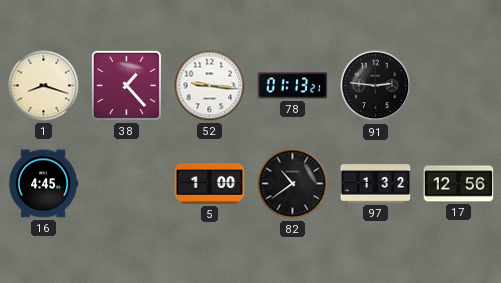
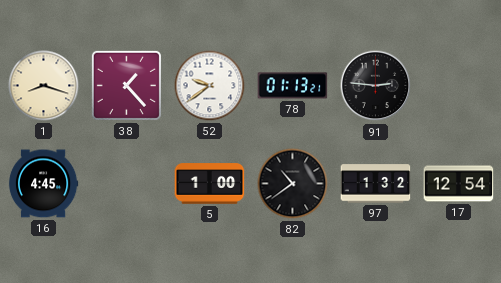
52: 9:16 -> 9:39 (210, 86)
17: 12:56 -> 12:54 (459, 184)
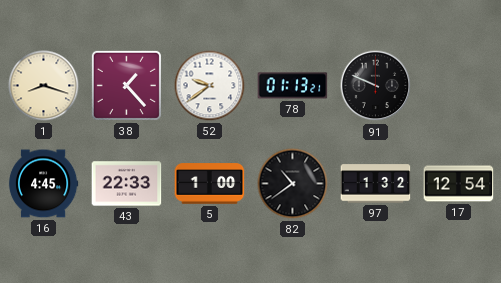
91: 2:46 -> 9:49 (376, 86)
43: none -> 22:33 (127, 184)
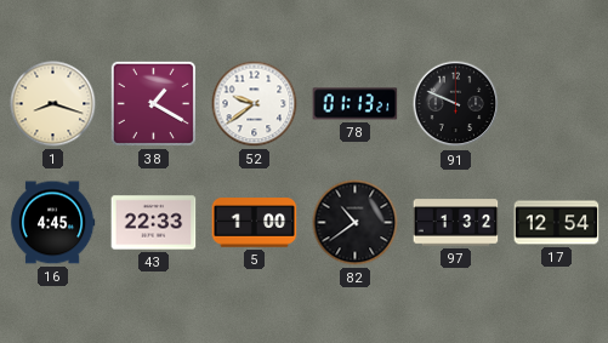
38: 1:23 -> 1:20 (153, 103)
